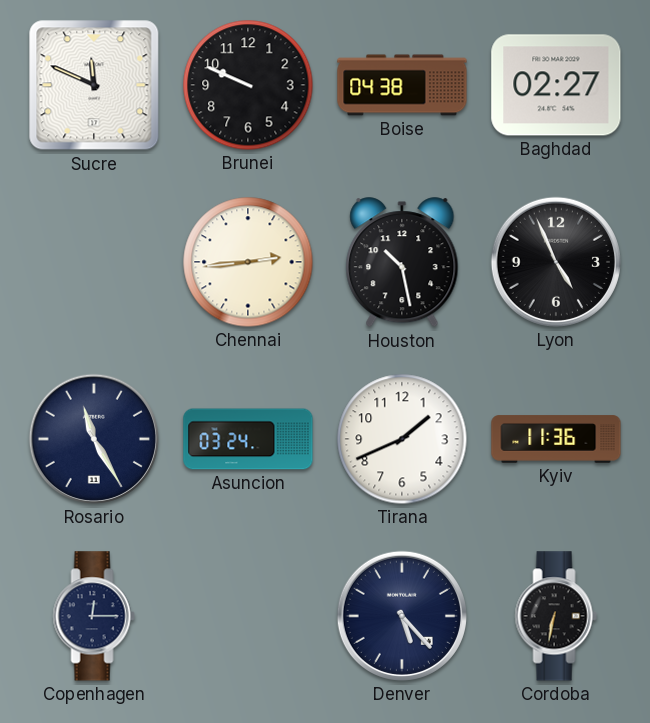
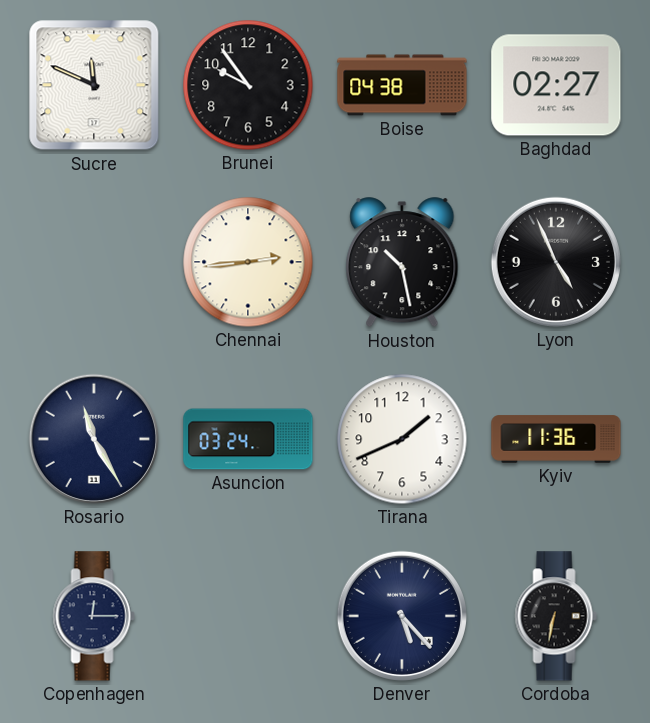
Brunei: 9:49 -> 9:54 (248, 85)
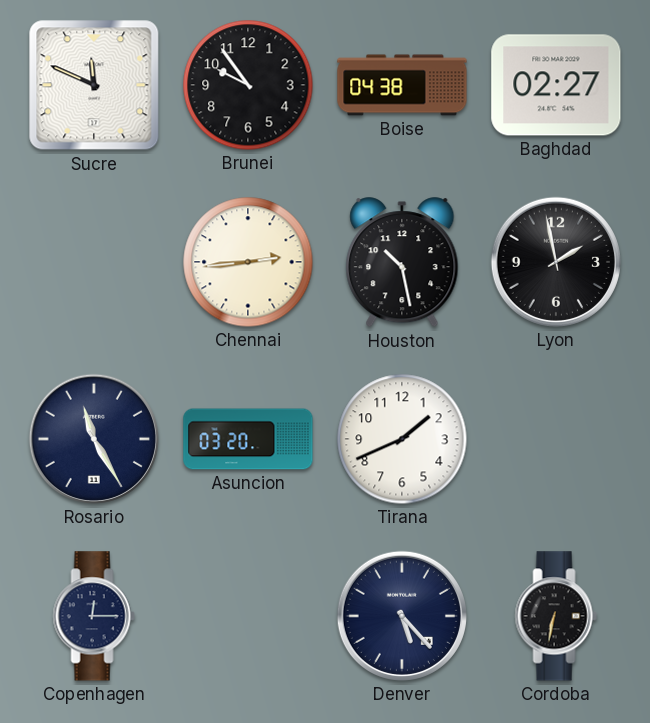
Lyon: 4:56 -> 1:58 (556, 262)
Asuncion: 03:24 -> 03:20 (248, 439)
Kyiv: 11:36 -> none (556, 439)
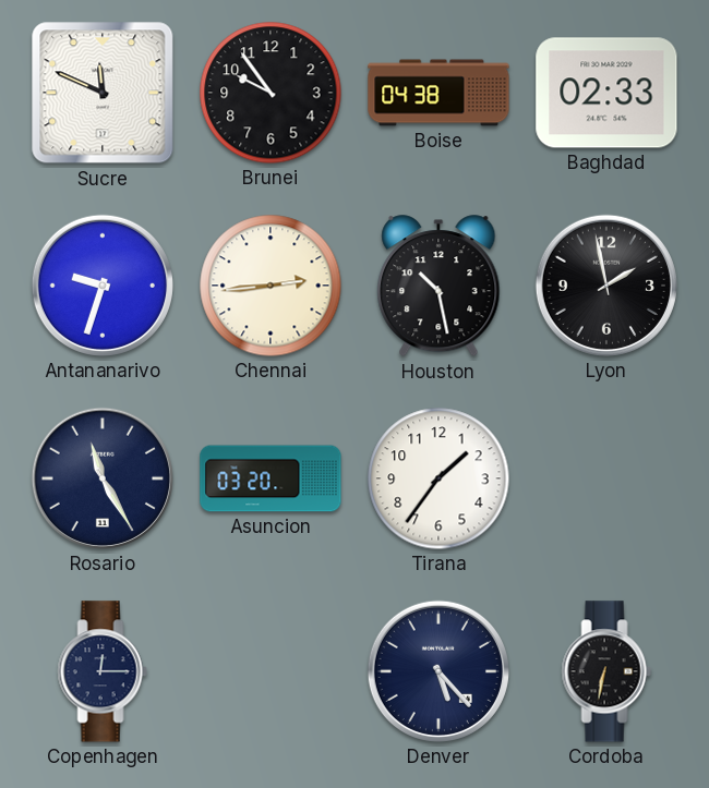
Baghdad: 02:27 -> 02:33 (606, 93)
Antananarivo: none -> 9:33 (103, 286)
Tirana: 1:41 -> 1:36 (438, 478)
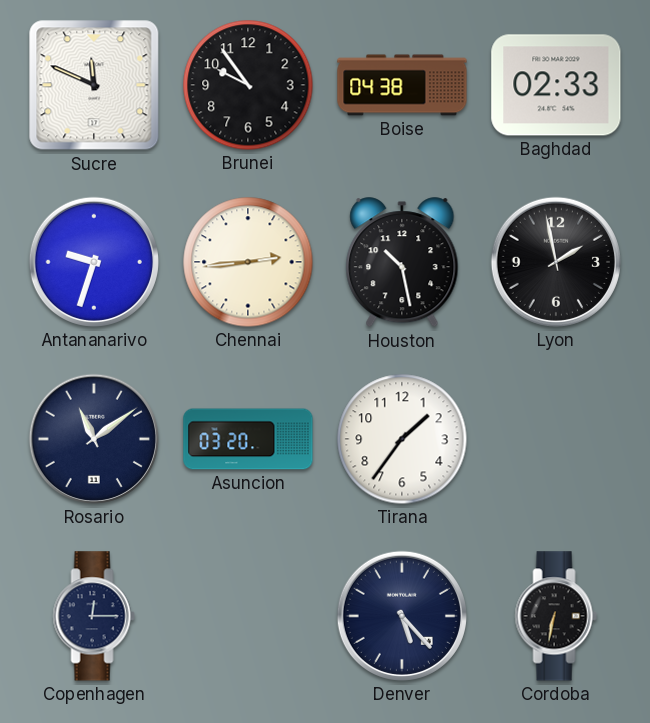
Rosario: 11:25 -> 11:09 (94, 439)
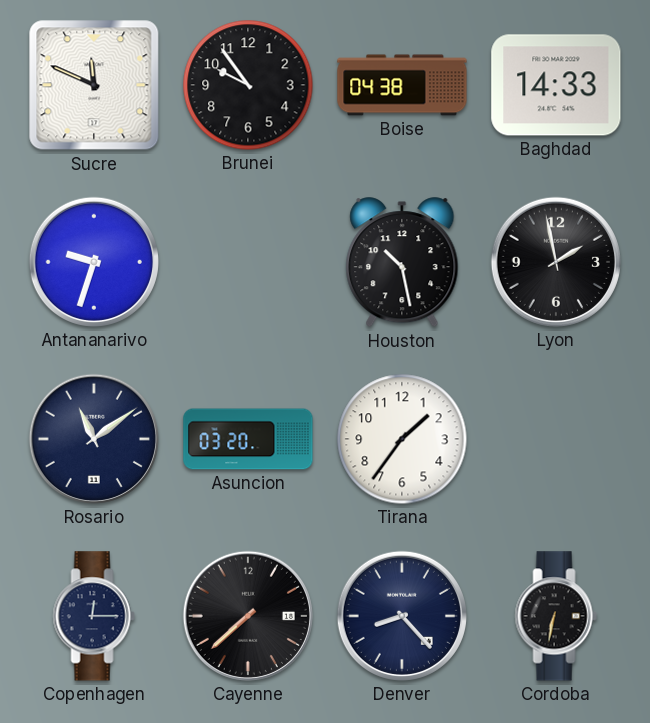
Baghdad: 02:33 -> 14:33 (556, 85)
Chennai: 2:44 -> none (248, 262)
Cayenne: none -> 7:38 (248, 616)
Denver: 5:23 -> 8:23 (402, 616)
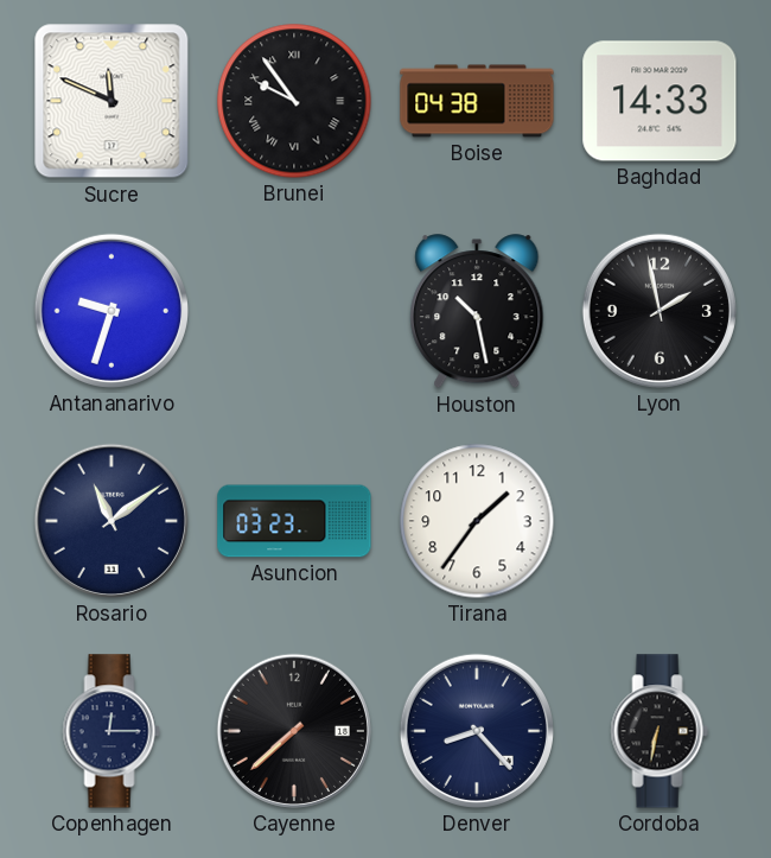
Brunei numerals: Arabic -> Roman (294, 101)
Asuncion: 03:20 -> 03:23 (294, 521)
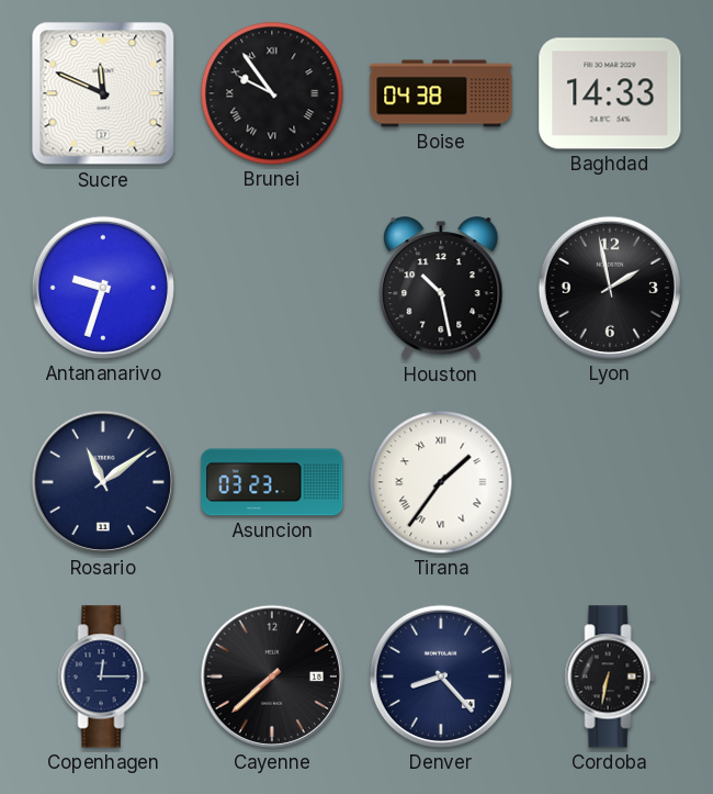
Tirana numerals: Arabic -> Roman (441, 482)
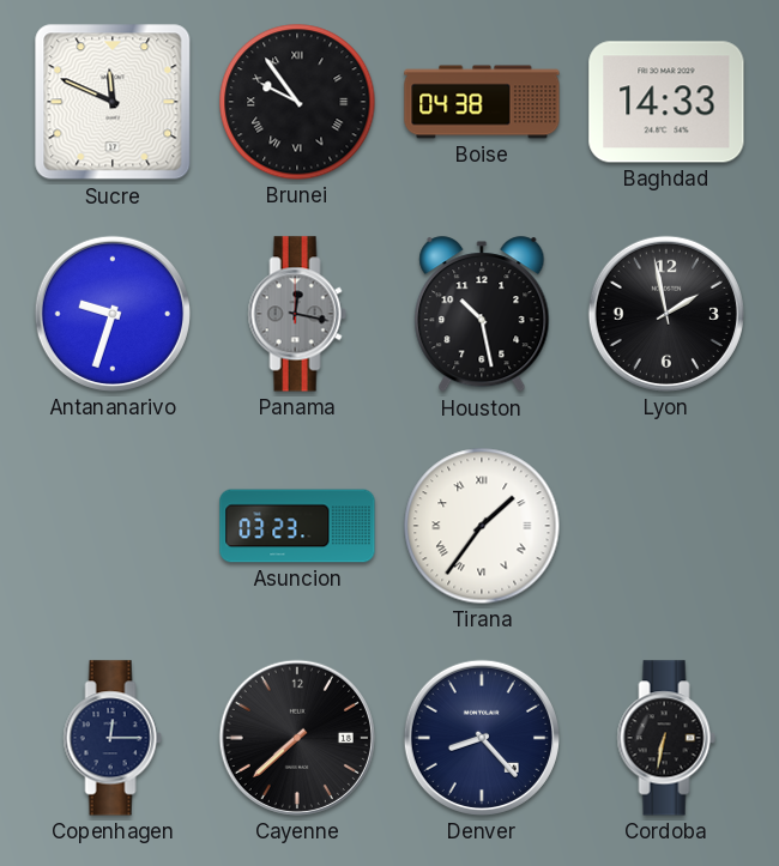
Panama: none -> 12:17 (297, 314)
Rosario: 11:09 -> none (103, 482)
